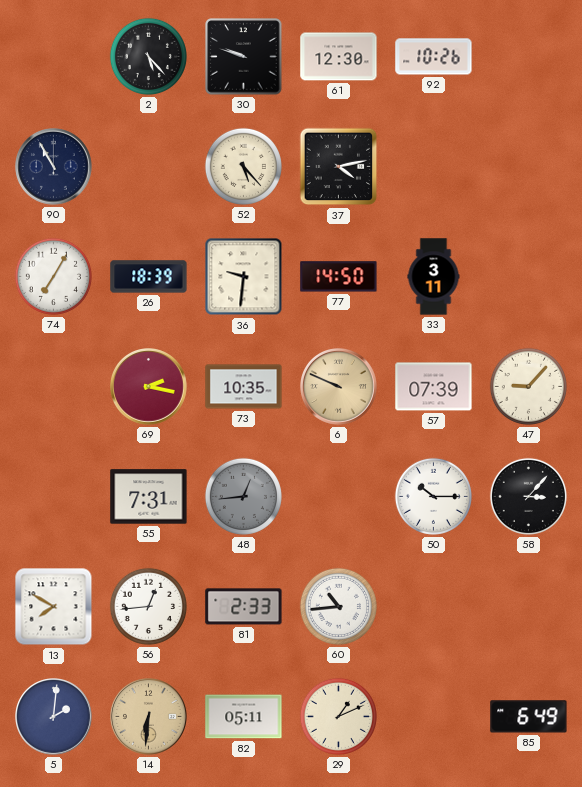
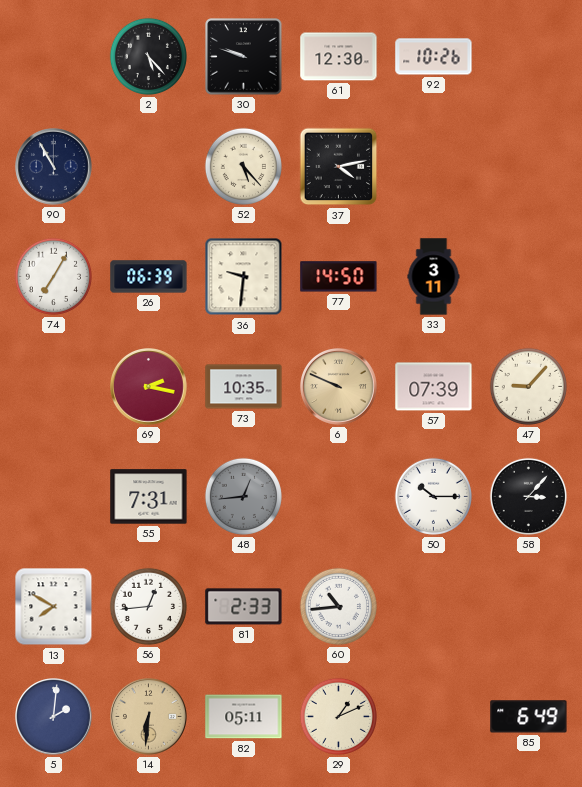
26: 18:39 -> 06:39 (149, 277)
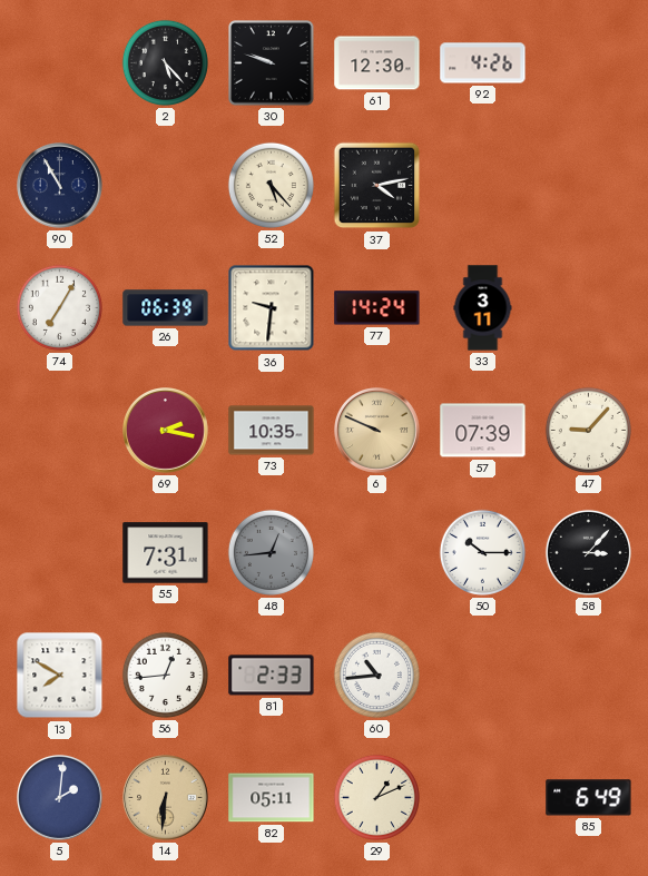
92: 10:26 -> 4:26 (483, 63)
77: 14:50 -> 14:24 (377, 308)
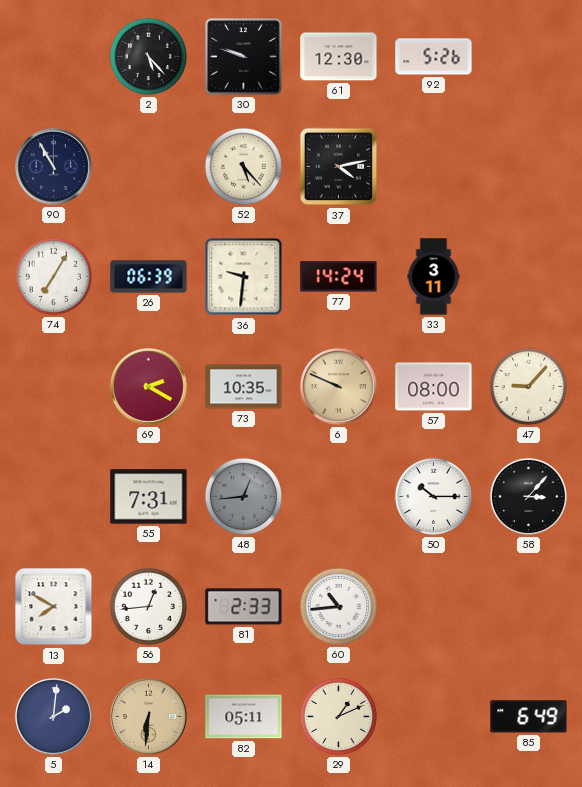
92: 4:26 -> 5:26 (434, 57)
69: 2:17 -> 2:20 (149, 387)
57: 07:39 -> 08:00 (434, 387)
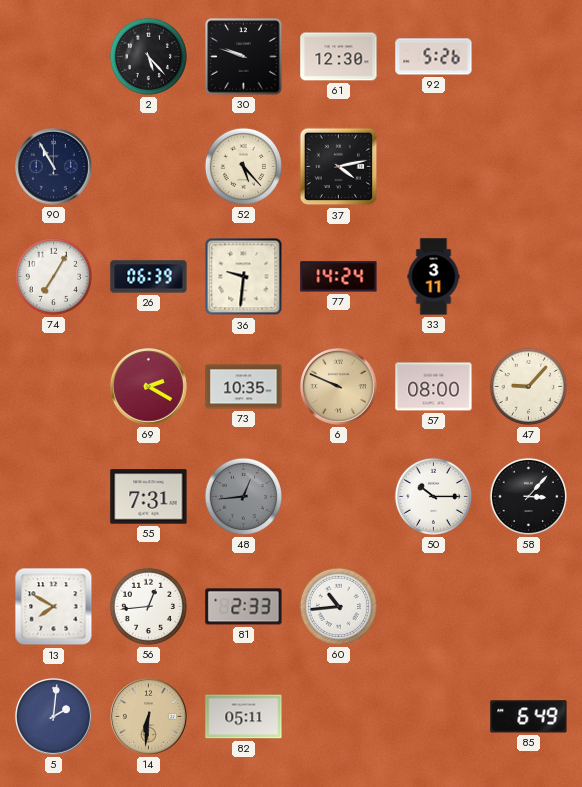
29: 1:11 -> none (338, 716)
